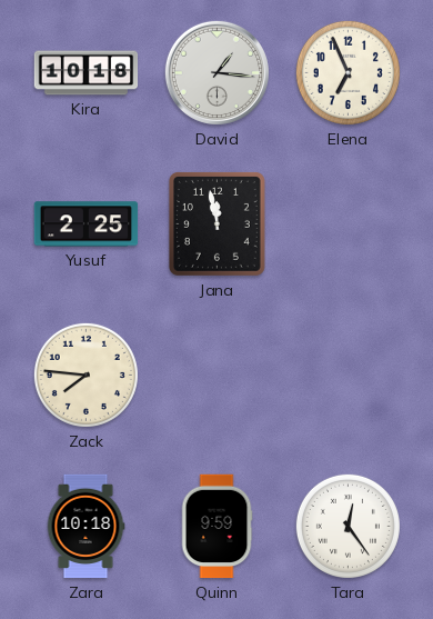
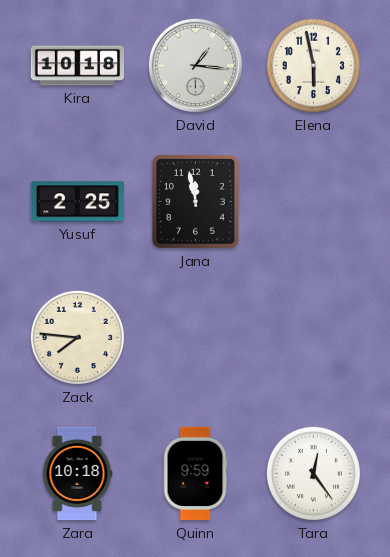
Elena: 6:56 -> 5:58 (313, 65)
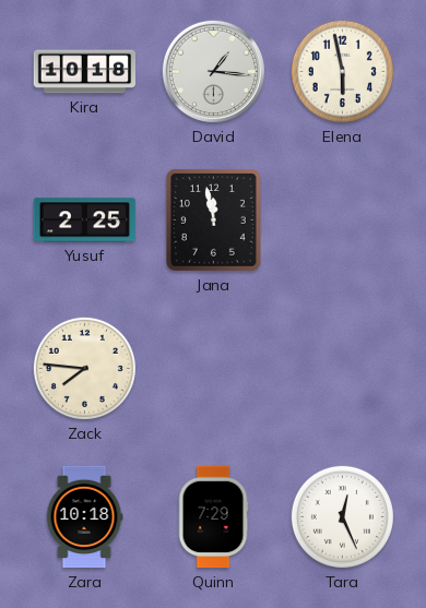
Quinn: 9:59 -> 7:29 (213, 517)
Tara: 12:24 -> 12:26 (342, 516)
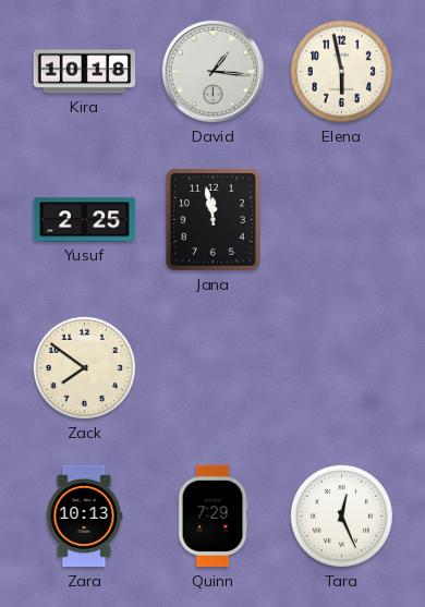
Zack: 7:46 -> 7:51 (84, 367)
Zara: 10:18 -> 10:13 (84, 517)
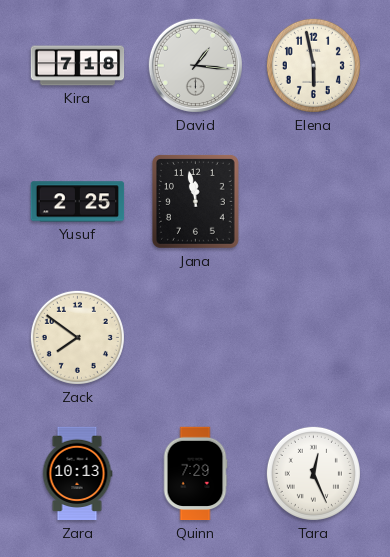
Kira: 10:18 -> 7:18 (78, 66)
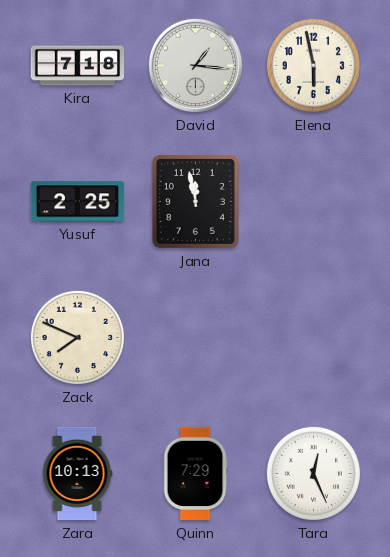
Zack: 7:51 -> 7:49 (77, 337)
